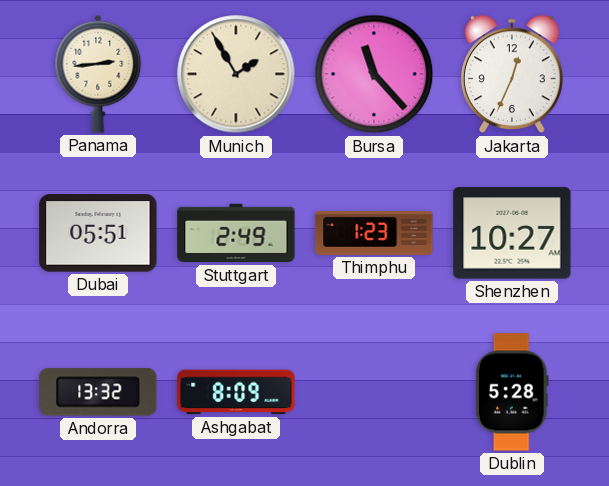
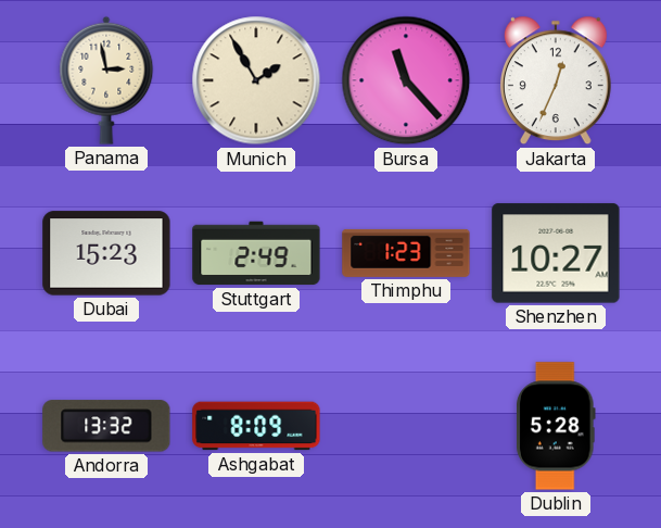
Panama: 2:44 -> 2:58 (106, 80)
Dubai: 05:51 -> 15:23 (106, 253)
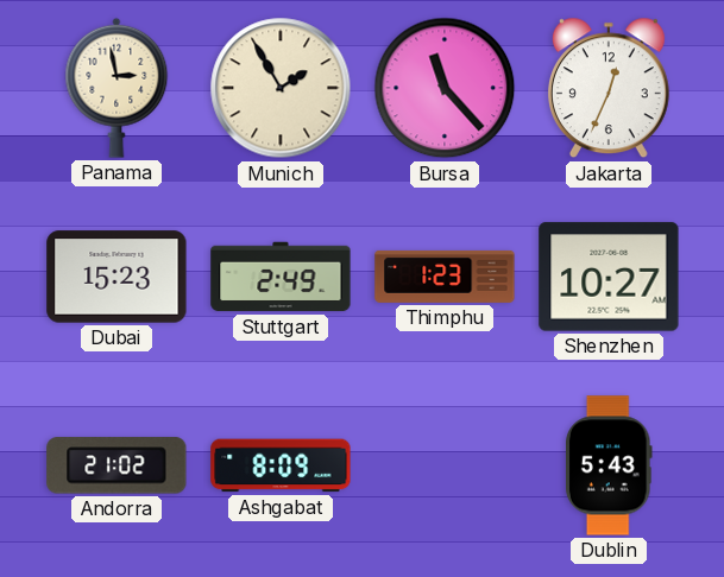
Andorra: 13:32 -> 21:02 (117, 465)
Dublin: 5:28 -> 5:43 (610, 465)
